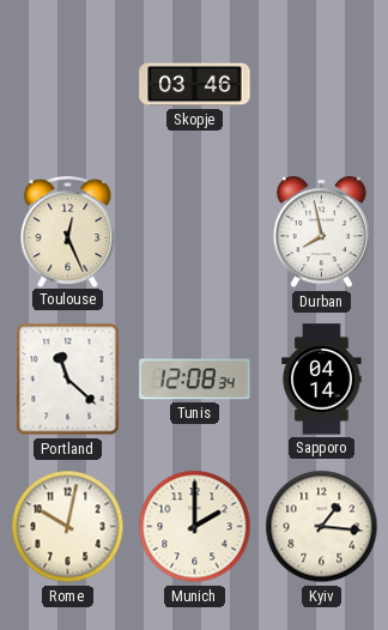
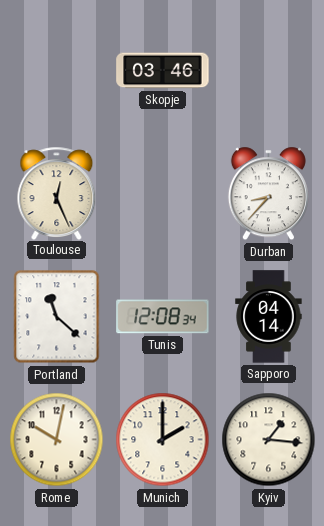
Durban: 7:58 -> 8:37 (268, 194)
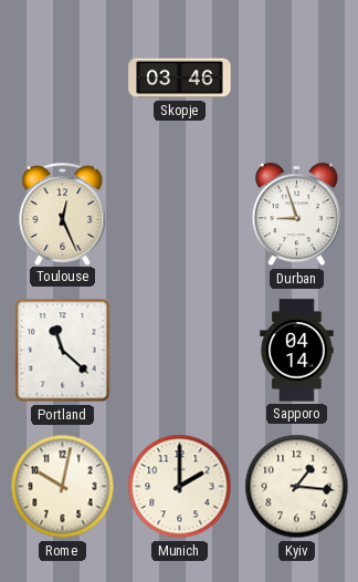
Durban: 8:37 -> 8:57 (296, 215)
Tunis: 12:08 -> none (163, 317)
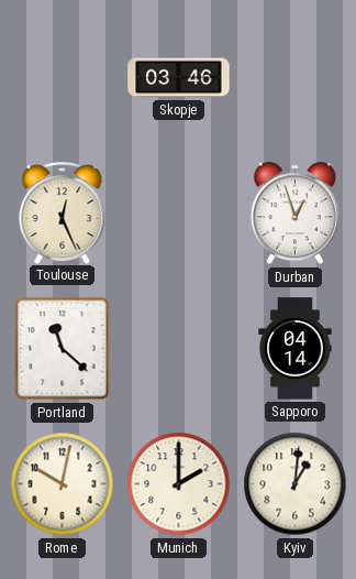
Durban: 8:57 -> 12:57 (294, 214)
Kyiv: 1:16 -> 1:01 (296, 484)
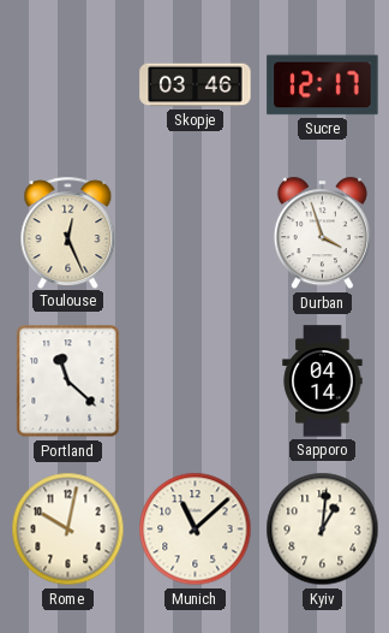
Sucre: none -> 12:17 (323, 85)
Durban: 12:57 -> 3:57 (322, 233)
Munich: 2:00 -> 11:08 (196, 530)
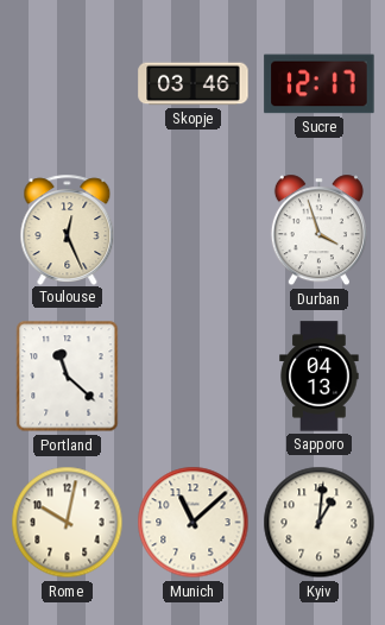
Sapporo: 04:14 -> 04:13 (320, 377)
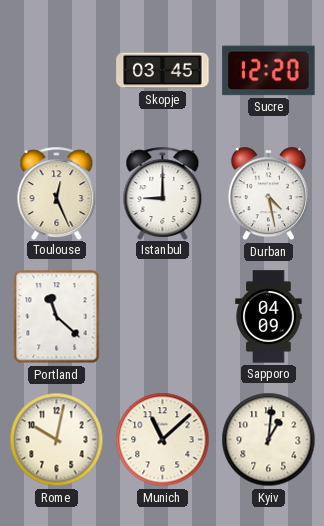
Skopje: 03:46 -> 03:45 (163, 71)
Sucre: 12:17 -> 12:20 (269, 71)
Istanbul: none -> 9:00 (163, 193)
Durban: 3:57 -> 4:28 (268, 194)
Sapporo: 04:13 -> 04:09 (269, 317)
